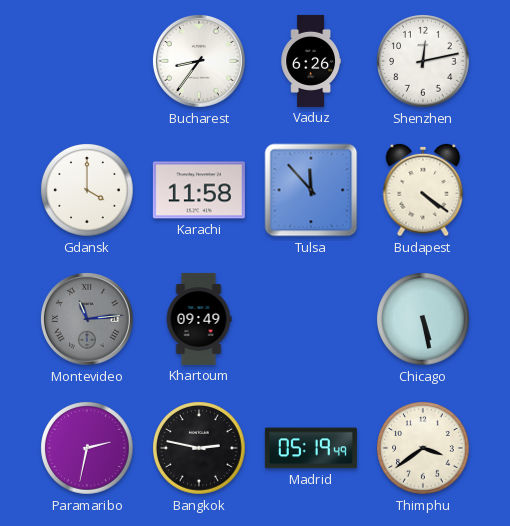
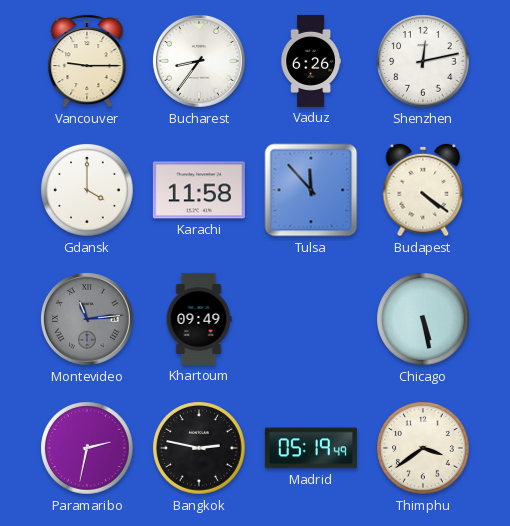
Vancouver: none -> 9:15 (87, 62)
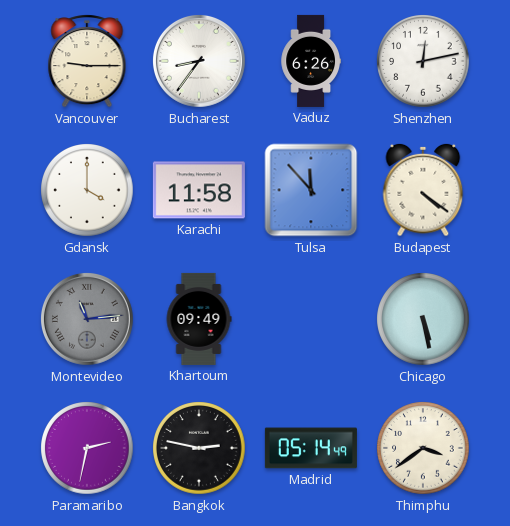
Madrid: 05:19 -> 05:14 (311, 448)
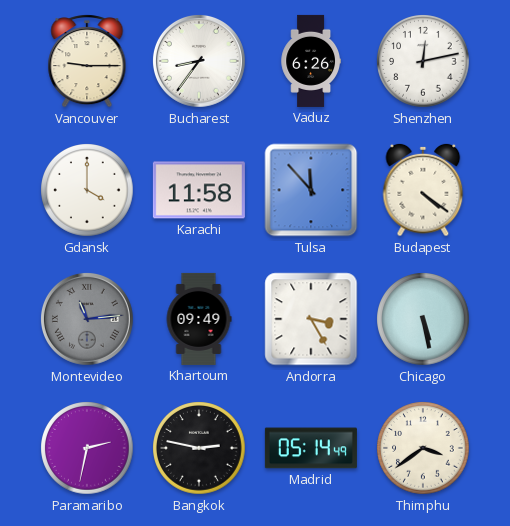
Andorra: none -> 3:25 (311, 319)
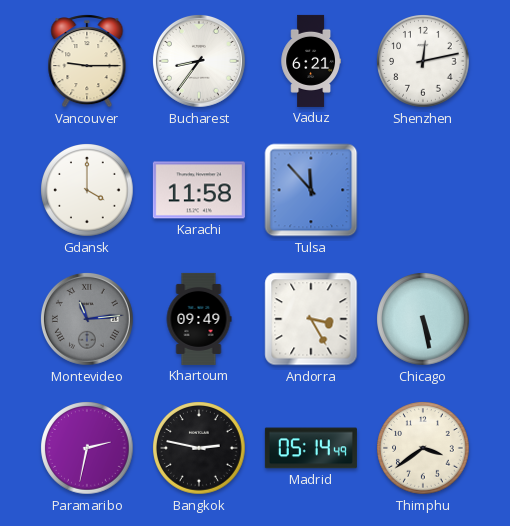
Vaduz: 6:26 -> 6:21 (310, 61)
Budapest: 4:21 -> none (423, 190)
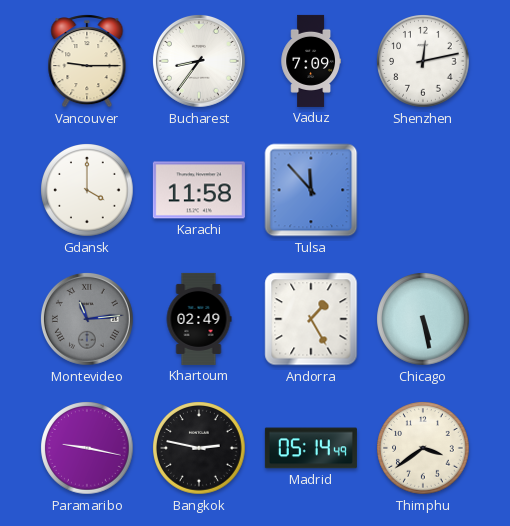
Vaduz: 6:21 -> 7:09 (310, 61)
Khartoum: 09:49 -> 02:49 (199, 319)
Andorra: 3:25 -> 1:25 (311, 319)
Paramaribo: 2:32 -> 9:17 (87, 448)
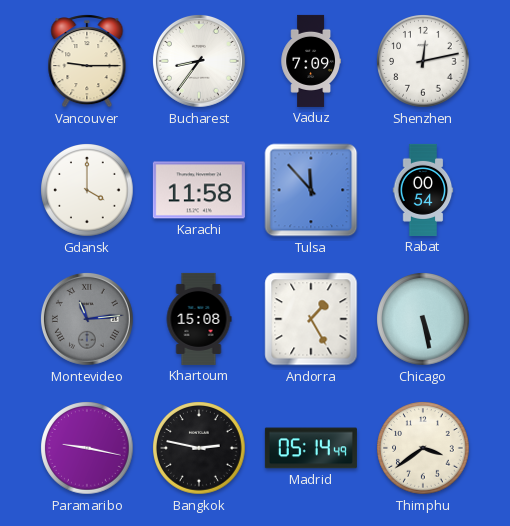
Rabat: none -> 00:54 (423, 190)
Khartoum: 02:49 -> 15:08 (199, 319)
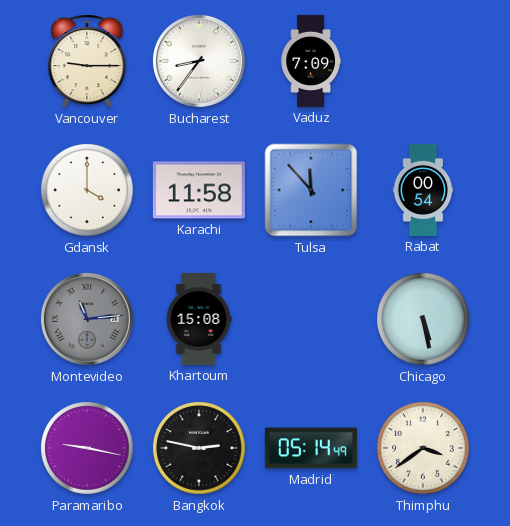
Shenzhen: 12:13 -> none (423, 61)
Andorra: 1:25 -> none (311, 319)
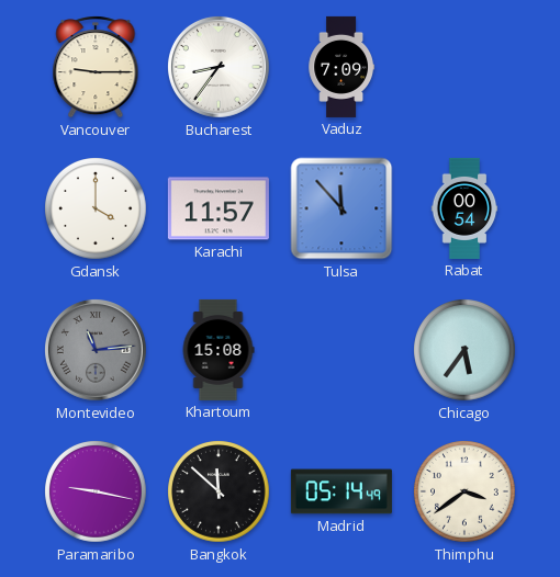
Karachi: 11:58 -> 11:57 (219, 208)
Chicago: 5:28 -> 5:36 (464, 350)
Bangkok: 2:47 -> 11:52 (219, 491)
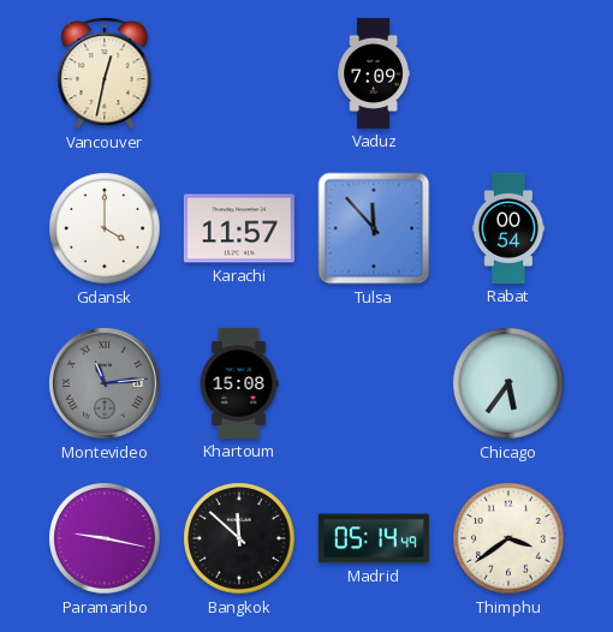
Vancouver: 9:15 -> 12:32 (105, 74)
Bucharest: 8:36 -> none (219, 67)
